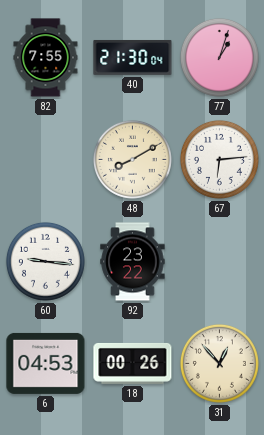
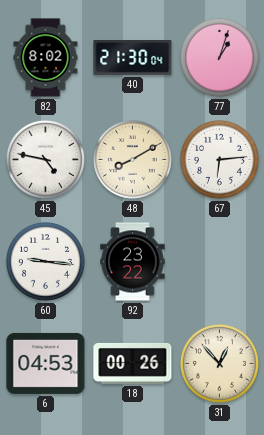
82: 7:55 -> 8:02 (46, 58)
45: none -> 4:47 (45, 159)
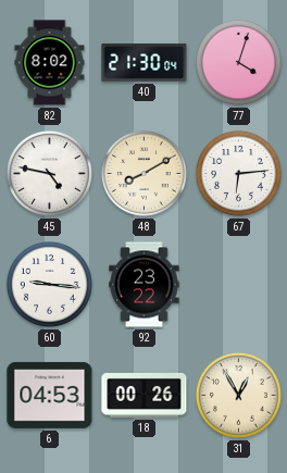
77: 1:03 -> 4:03 (238, 62)
31: 12:53 -> 12:55 (238, 395)
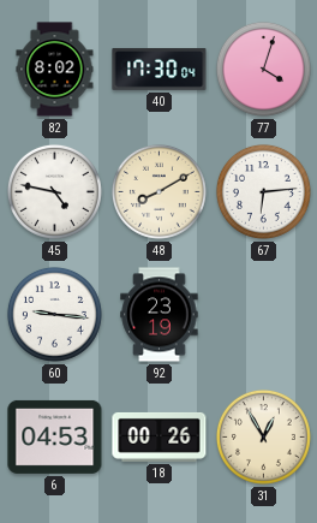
40: 21:30 -> 17:30 (160, 69)
92: 23:22 -> 23:19 (160, 315)
